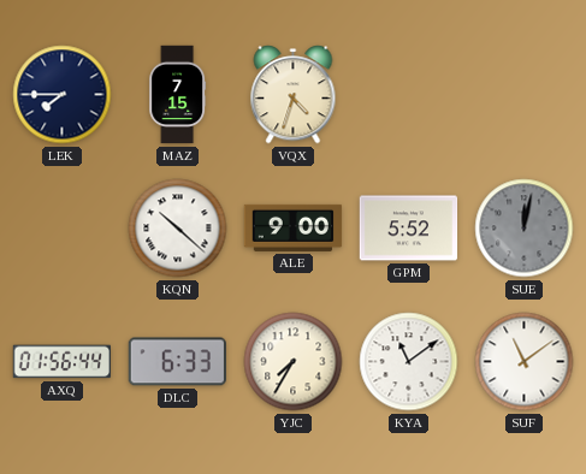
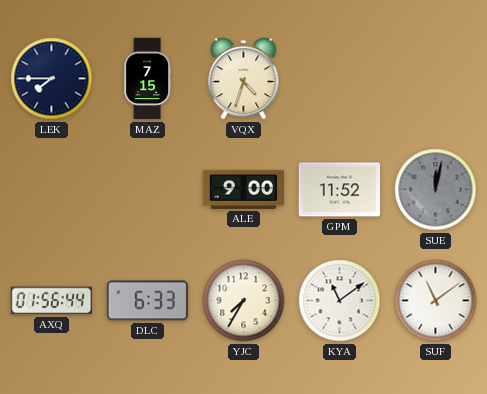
KQN: 10:22 -> none (178, 229)
GPM: 5:52 -> 11:52 (340, 190)
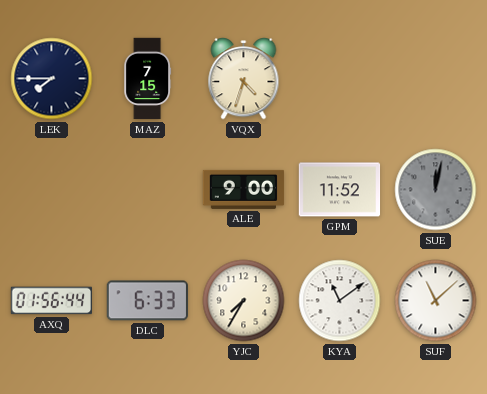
SUF: 11:09 -> 11:08 (436, 301)
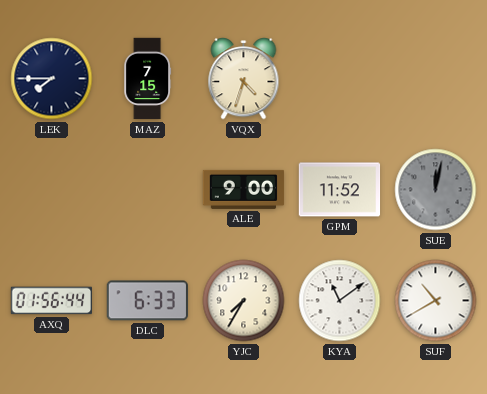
SUF: 11:08 -> 10:40 (436, 301)
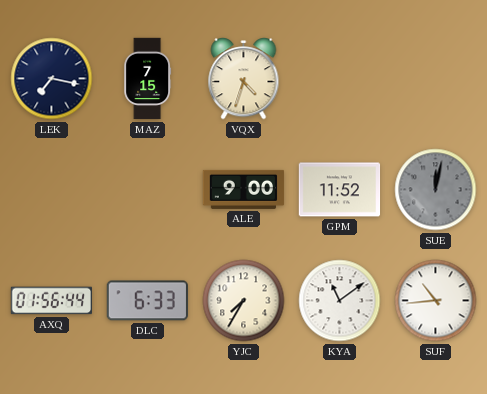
LEK: 7:45 -> 7:17 (52, 79)
SUF: 10:40 -> 10:44 (436, 301)
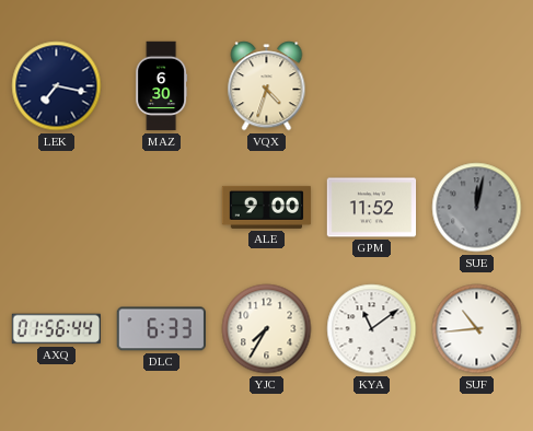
MAZ: 7:15 -> 6:30 (162, 86)
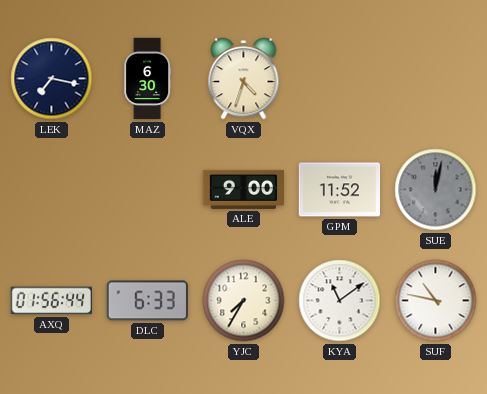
SUF: 10:44 -> 10:47 (436, 301)
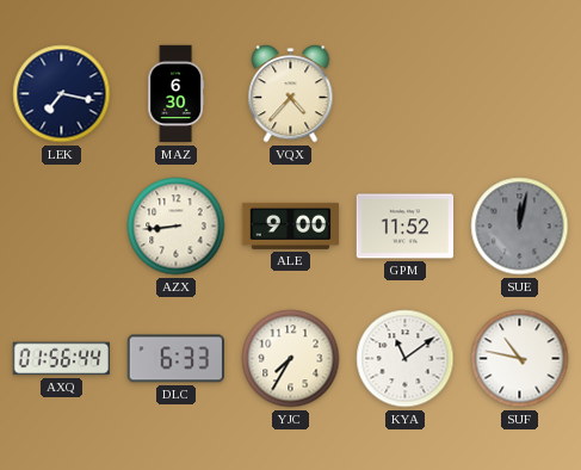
VQX: 4:33 -> 4:37 (291, 94)
AZX: none -> 8:44 (177, 227)
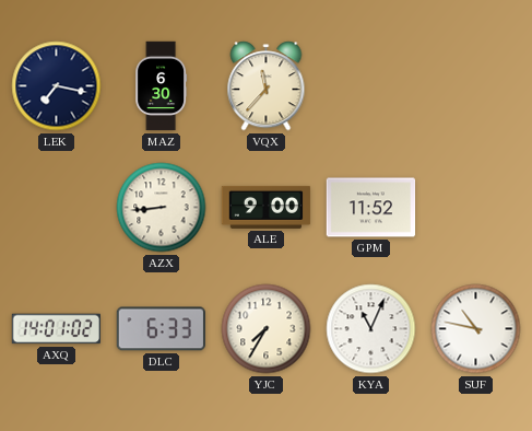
VQX: 4:37 -> 11:37 (267, 86)
SUE: 12:02 -> none (520, 227)
AXQ: 01:56 -> 14:01 (56, 329)
KYA: 11:09 -> 11:04 (371, 329)
